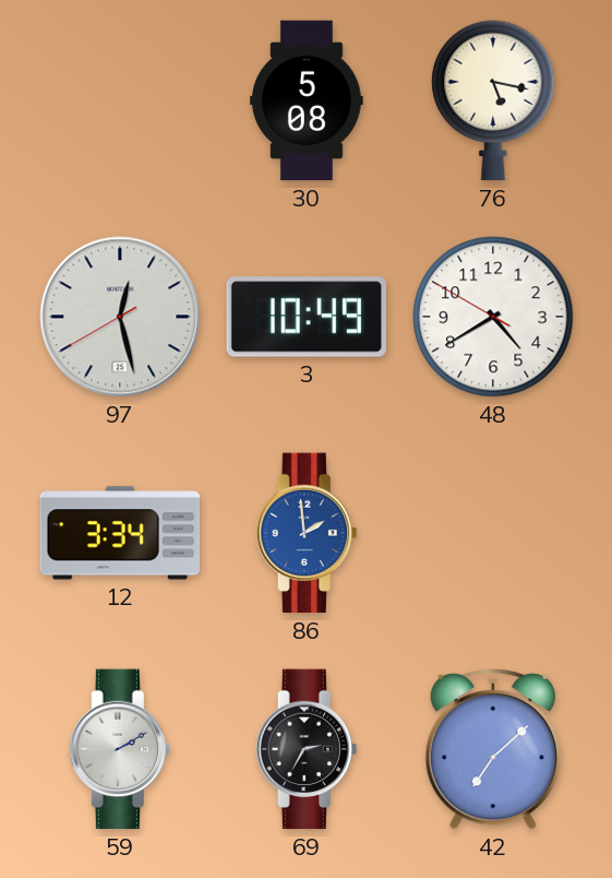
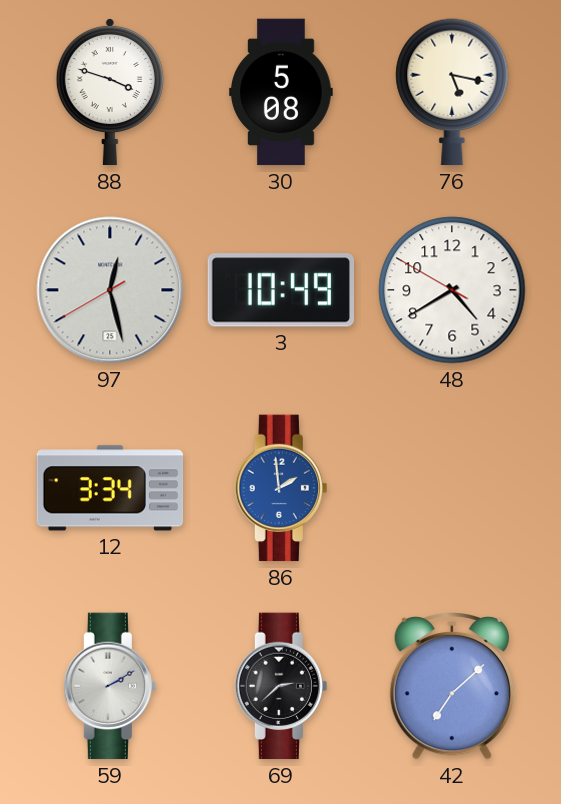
88: none -> 3:48 (110, 92)
69: 2:35 -> 2:38 (281, 686)
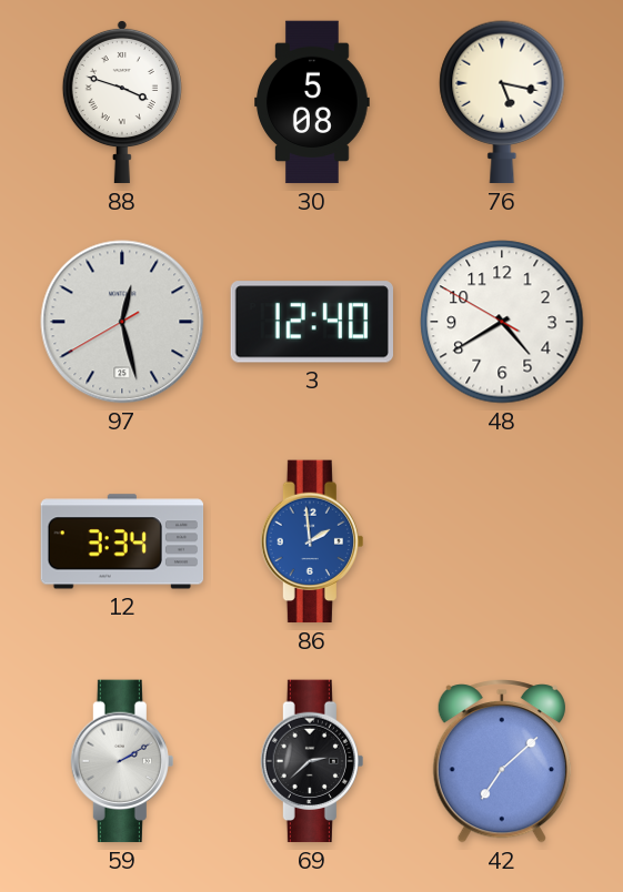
3: 10:49 -> 12:40 (311, 322)
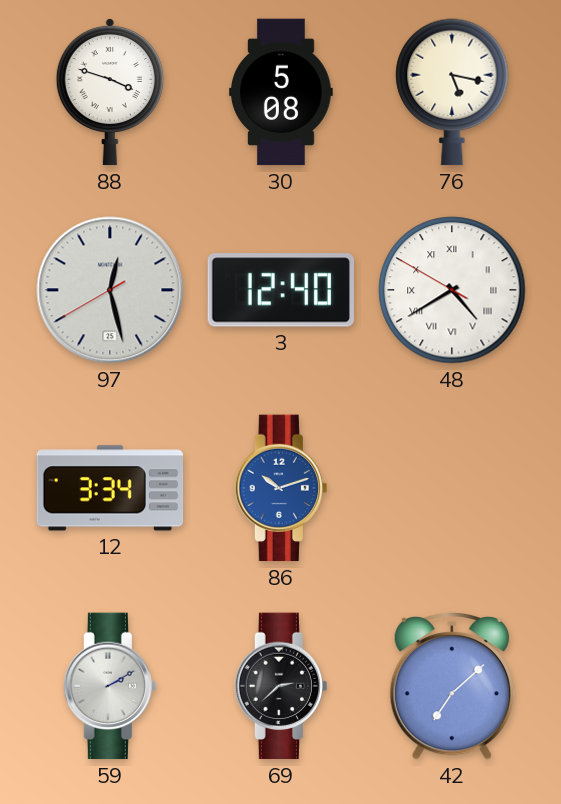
48 numerals: Arabic -> Roman (452, 290)
86: 1:59 -> 10:12 (281, 488)
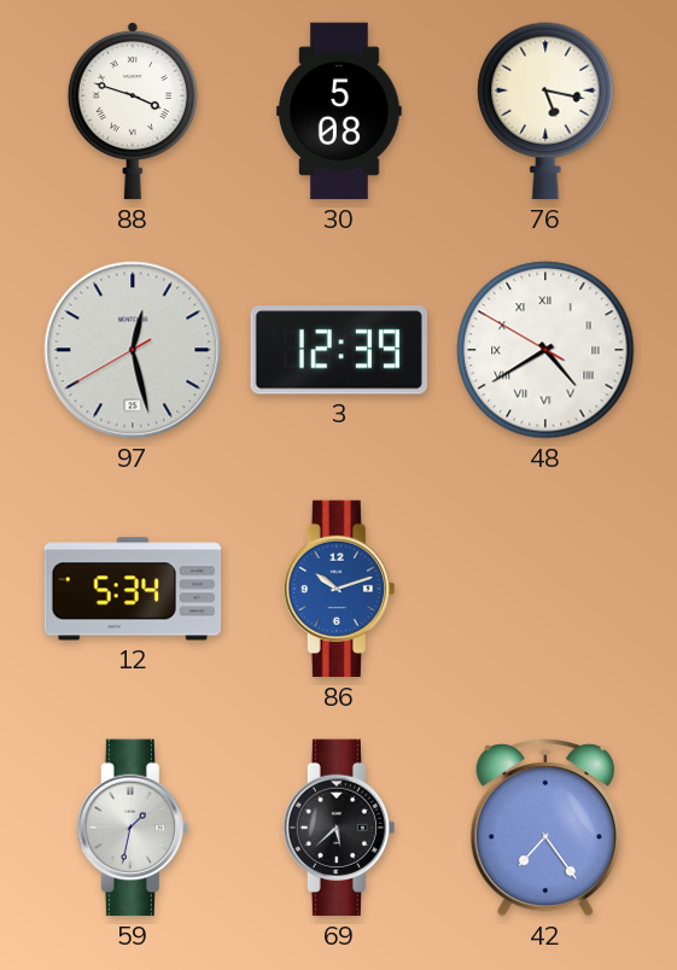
3: 12:40 -> 12:39 (338, 350)
12: 3:34 -> 5:34 (133, 589)
59: 2:10 -> 1:32 (133, 828)
69: 2:38 -> 5:38 (339, 828)
42: 7:08 -> 7:24 (545, 829)
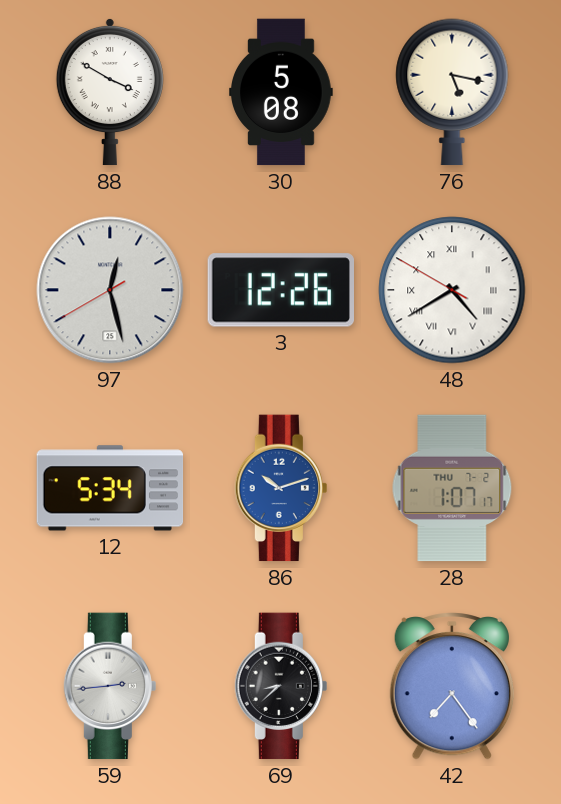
88: 3:48 -> 3:50 (110, 92)
3: 12:39 -> 12:26 (280, 290)
28: none -> 1:07 (452, 488)
59: 1:32 -> 2:44 (110, 686)
69: 5:38 -> 8:38 (281, 686)
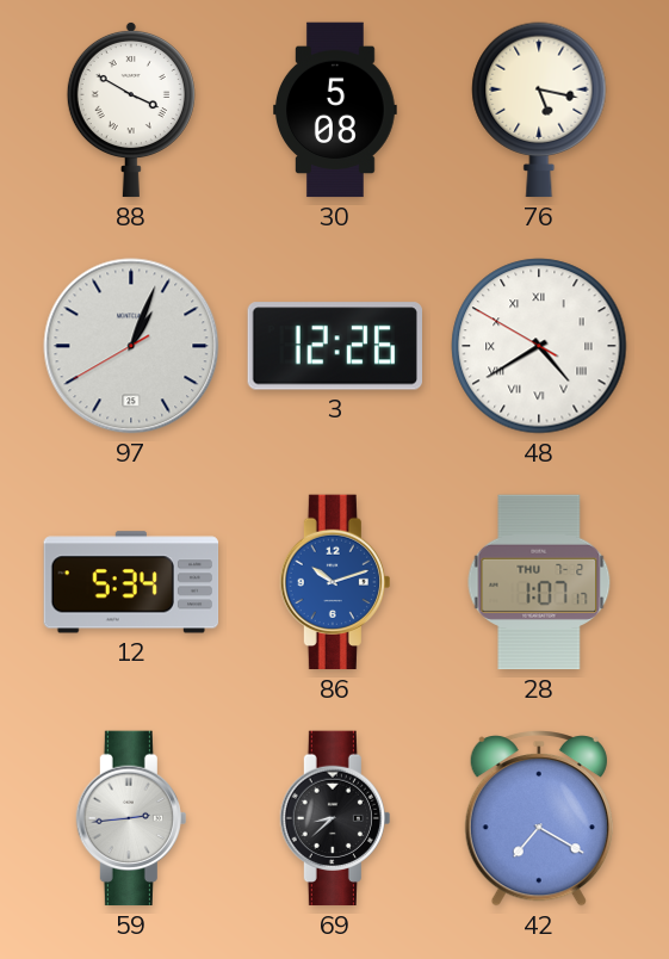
97: 12:27 -> 1:03 (131, 346)
42: 7:24 -> 7:20 (539, 819)
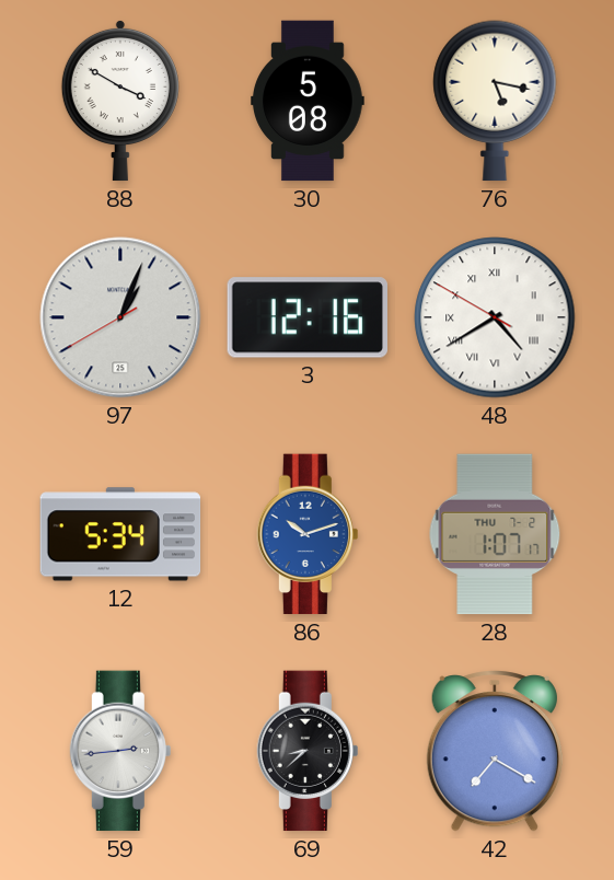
3: 12:26 -> 12:16 (306, 317)
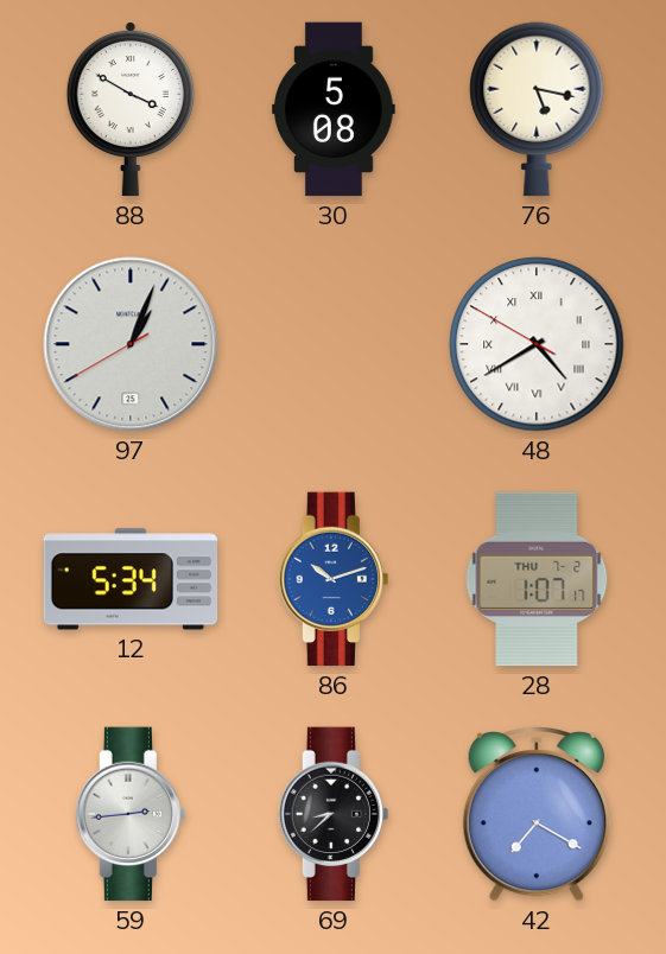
3: 12:16 -> none (306, 317)
